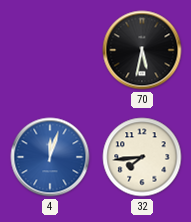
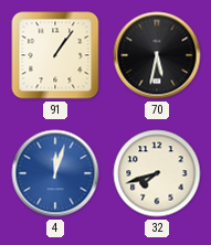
91: none -> 1:06 (55, 55)
32: 7:44 -> 7:42 (157, 173)
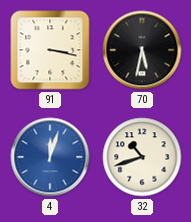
91: 1:06 -> 3:17 (50, 50)
32: 7:42 -> 10:42 (142, 157)
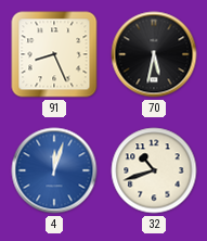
91: 3:17 -> 8:26 (54, 54)
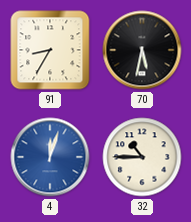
91: 8:26 -> 8:35 (50, 50)
32: 10:42 -> 10:45 (142, 157)
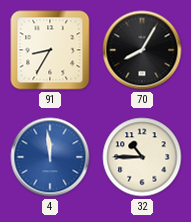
70: 5:32 -> 8:05 (142, 50)
4: 12:03 -> 11:59 (50, 157)
